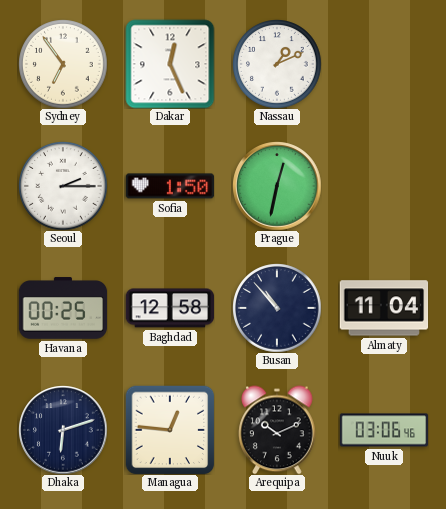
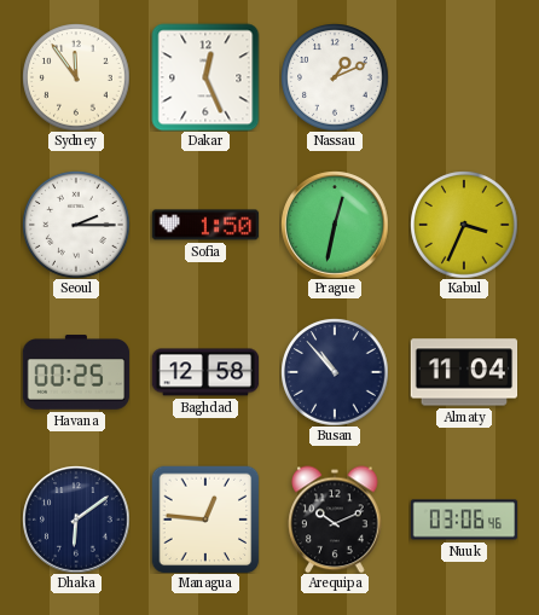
Sydney: 6:54 -> 11:54 (76, 77)
Kabul: none -> 3:34 (464, 225)
Dhaka: 6:12 -> 6:09 (76, 520)
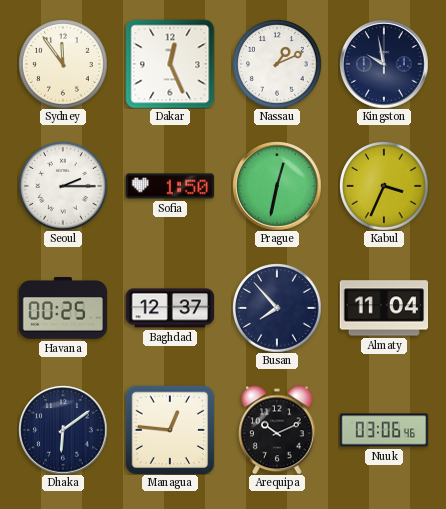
Kingston: none -> 9:58 (384, 64)
Baghdad: 12:58 -> 12:37 (170, 308)
Busan: 10:53 -> 7:53 (277, 308)
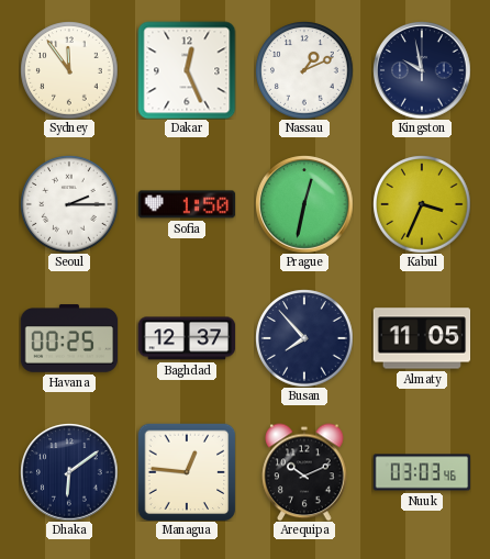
Almaty: 11:04 -> 11:05 (422, 338)
Nuuk: 03:06 -> 03:03 (422, 472)
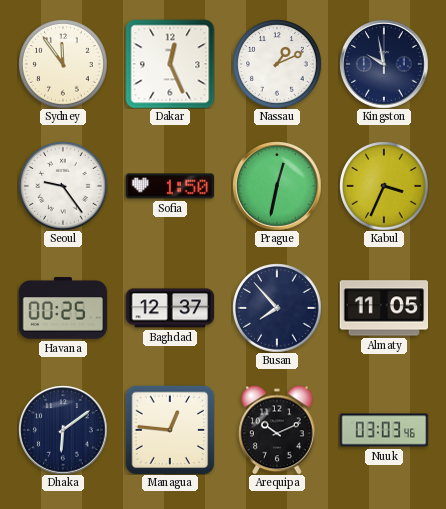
Seoul: 2:15 -> 9:24 (63, 186)
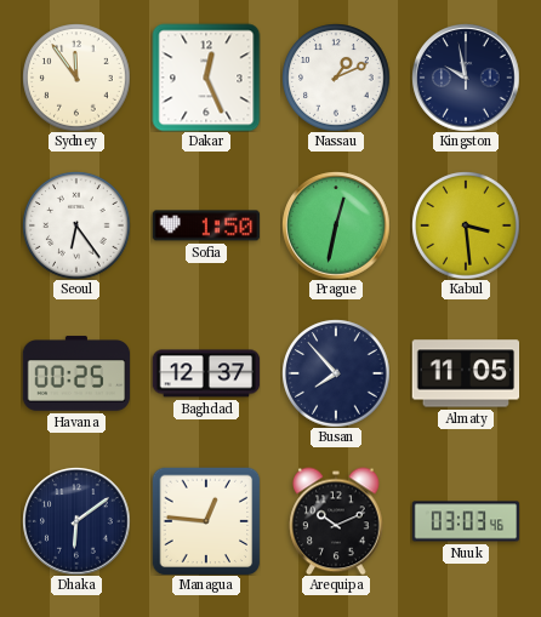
Seoul: 9:24 -> 6:24 (76, 225)
Kabul: 3:34 -> 3:29 (466, 225)
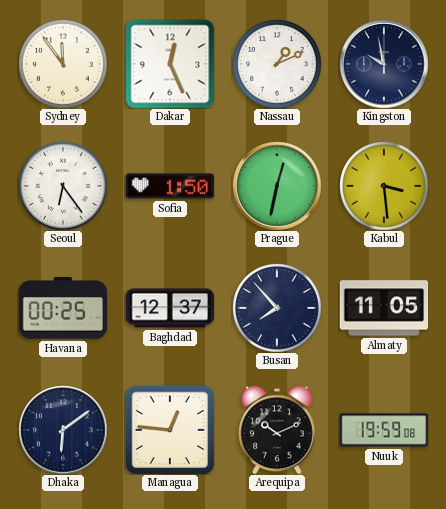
Nuuk: 03:03 -> 19:59 (384, 430)
